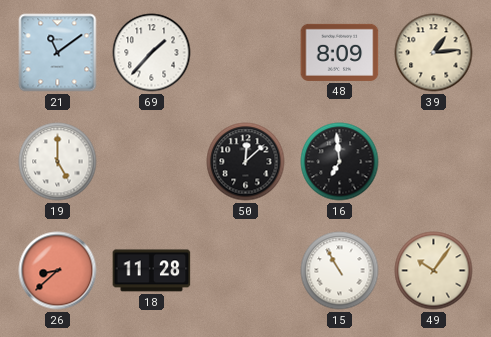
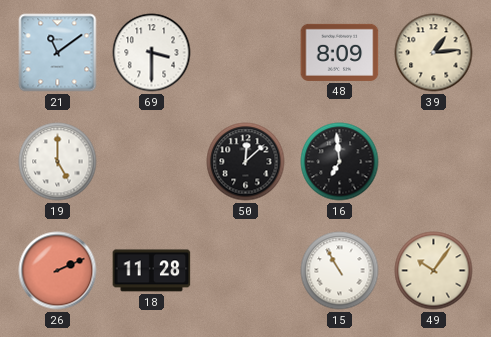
69: 1:37 -> 3:30 (152, 53)
26: 8:38 -> 2:11 (58, 271)
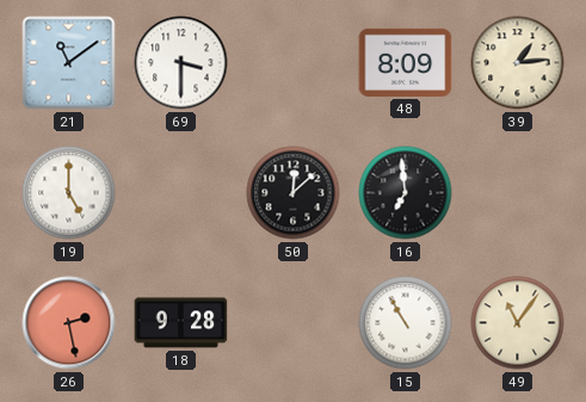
26: 2:11 -> 2:28 (69, 323)
18: 11:28 -> 9:28 (181, 323)
49: 10:06 -> 11:06 (518, 323)
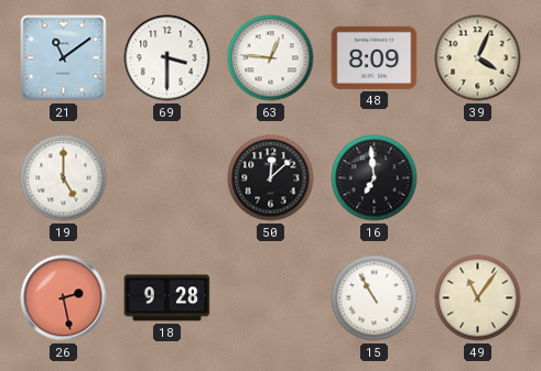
63: none -> 12:46 (271, 58)
39: 1:14 -> 4:04 (478, 58)
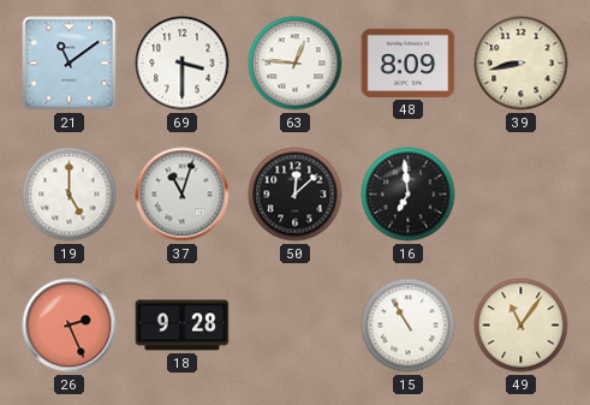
39: 4:04 -> 8:43 (522, 64)
37: none -> 11:03 (183, 195)
26: 2:28 -> 2:26 (70, 326)
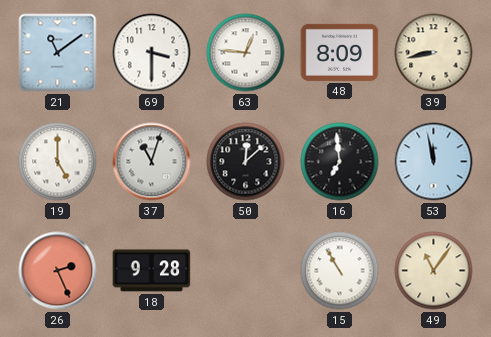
53: none -> 11:58 (434, 162)
